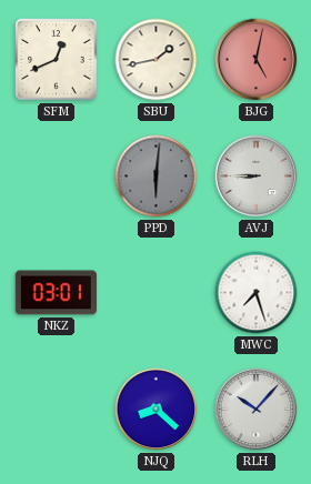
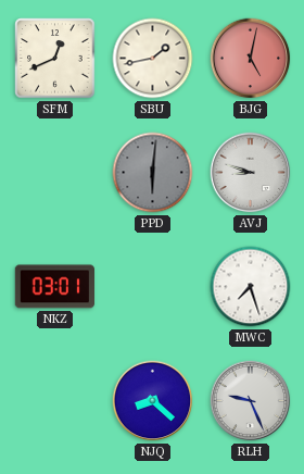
AVJ: 8:45 -> 8:48 (251, 173)
RLH: 10:07 -> 9:26 (251, 401)
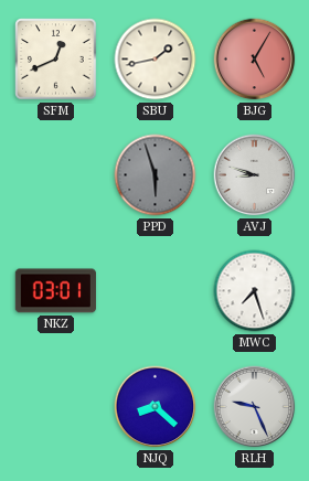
BJG: 5:02 -> 5:05 (255, 60)
PPD: 6:01 -> 5:57 (156, 175)
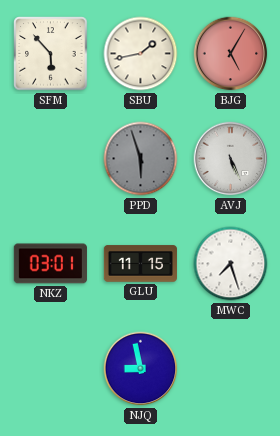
SFM: 12:41 -> 5:53 (51, 54)
AVJ: 8:48 -> 5:26 (231, 159)
GLU: none -> 11:15 (140, 264)
NJQ: 8:22 -> 8:58 (141, 369)
RLH: 9:26 -> none (255, 407)
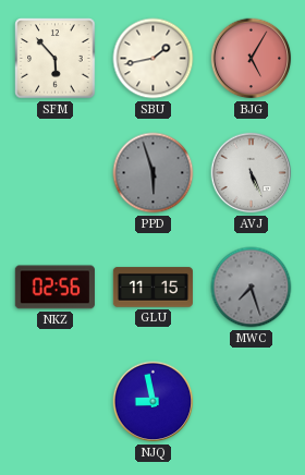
NKZ: 03:01 -> 02:56 (54, 288)
MWC dial: white -> grey (252, 288)
